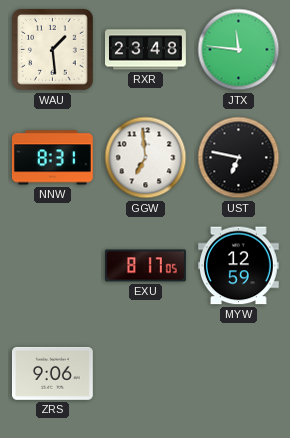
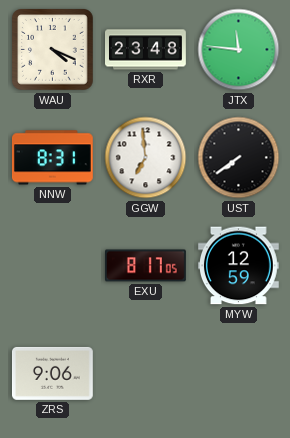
WAU: 1:29 -> 4:19 (53, 50)
UST: 6:47 -> 7:39 (239, 158)
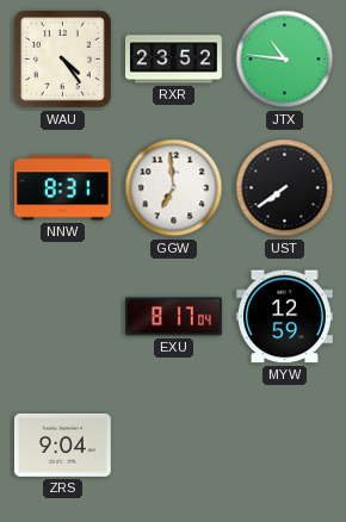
WAU: 4:19 -> 4:24 (63, 60)
RXR: 23:48 -> 23:52 (174, 60)
JTX: 11:46 -> 10:46 (285, 60)
EXU: 8:17:05 -> 8:17:04 (174, 317)
ZRS: 9:06 -> 9:04 (62, 445)
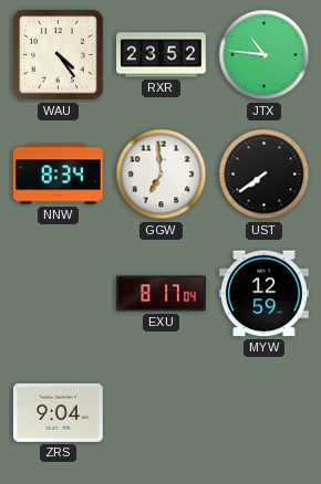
NNW: 8:31 -> 8:34 (58, 175)
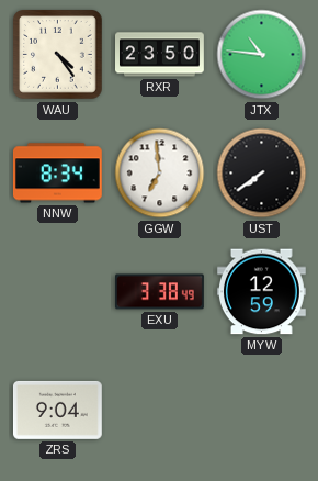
RXR: 23:52 -> 23:50 (160, 55)
EXU: 8:17 -> 3:38 (160, 292)
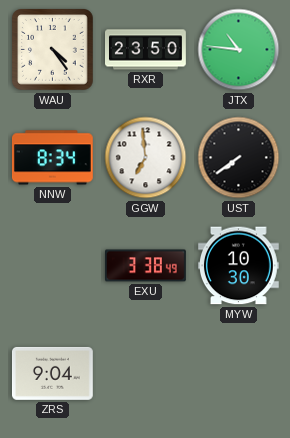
MYW: 12:59 -> 10:30 (238, 266)
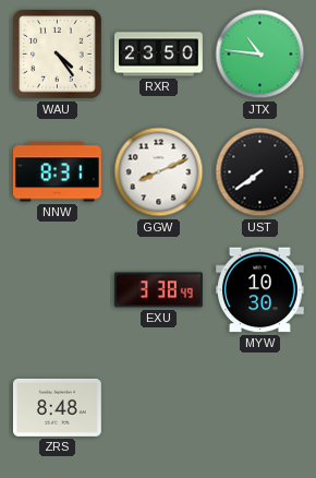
NNW: 8:34 -> 8:31 (57, 172)
GGW: 6:59 -> 8:11 (159, 172)
ZRS: 9:04 -> 8:48 (57, 407)
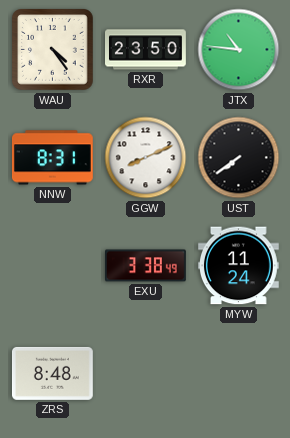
MYW: 10:30 -> 11:24 (238, 266)
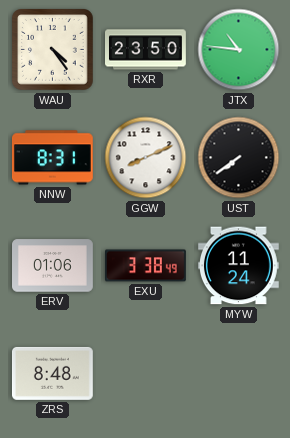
ERV: none -> 01:06 (53, 266)
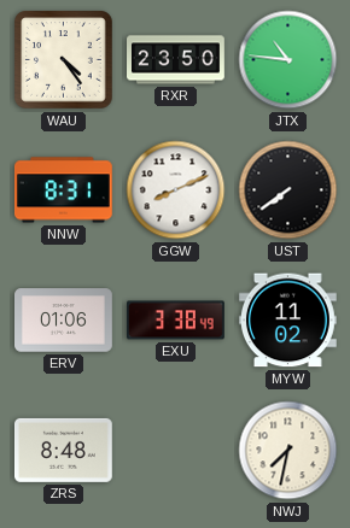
MYW: 11:24 -> 11:02 (287, 321)
NWJ: none -> 7:32 (288, 451)
